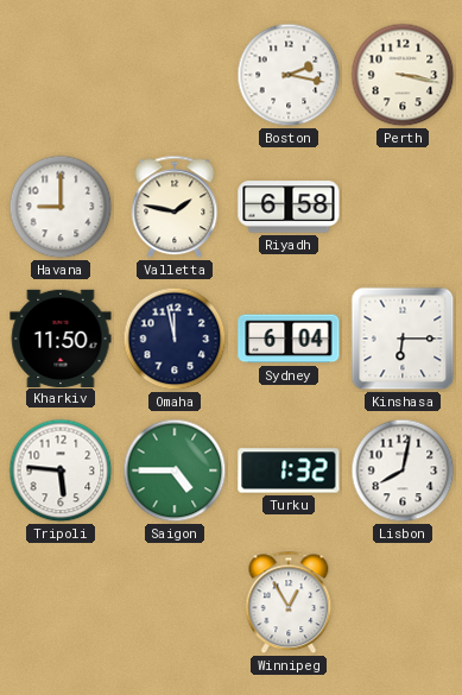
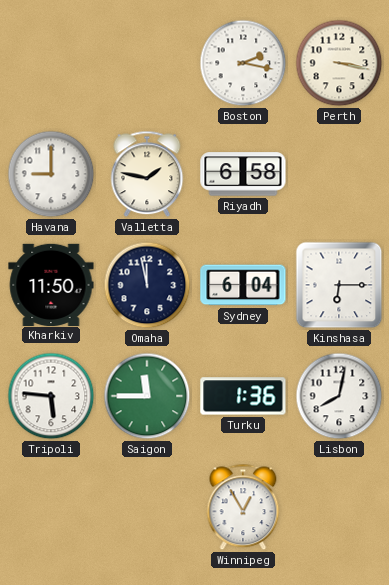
Saigon: 4:45 -> 11:45 (147, 396)
Turku: 1:32 -> 1:36 (243, 396)
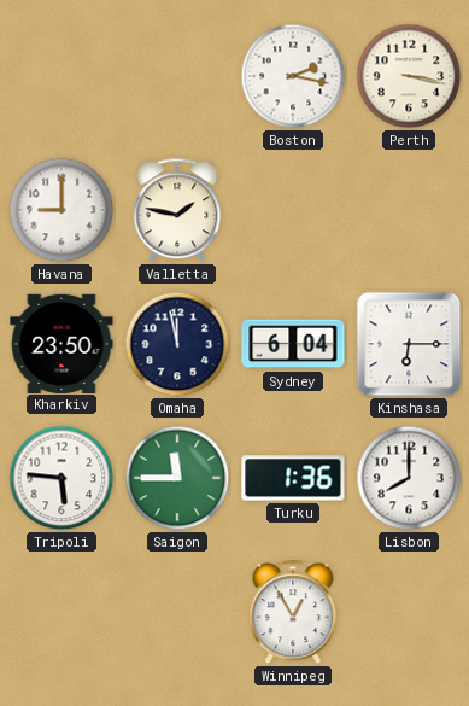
Riyadh: 6:58 -> none (243, 174)
Kharkiv: 11:50 -> 23:50 (61, 343)
Lisbon: 8:02 -> 8:00 (409, 478)
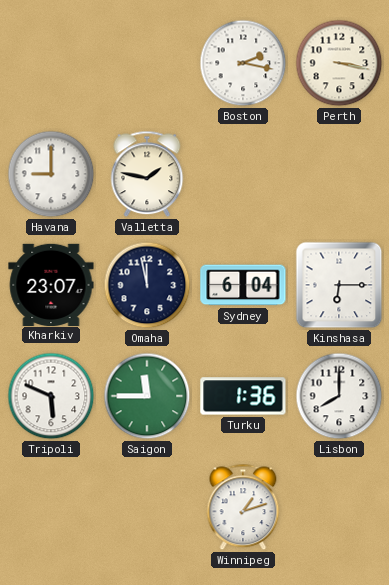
Kharkiv: 23:50 -> 23:07 (51, 284)
Tripoli: 5:46 -> 5:49 (51, 396)
Winnipeg: 12:55 -> 1:12 (243, 507)
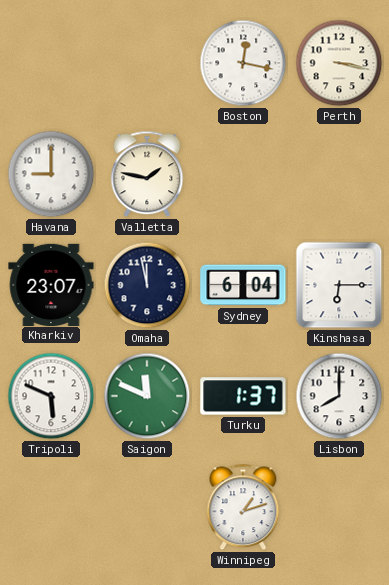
Boston: 2:17 -> 12:17 (243, 63)
Saigon: 11:45 -> 11:49 (147, 396)
Turku: 1:36 -> 1:37 (243, 396)
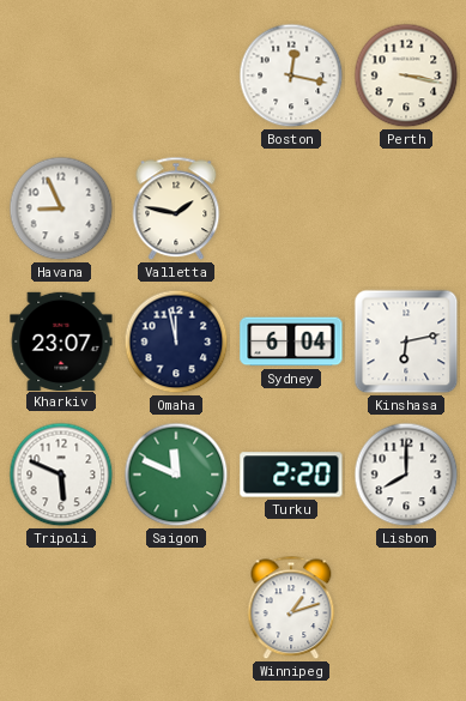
Havana: 9:00 -> 8:56 (61, 209)
Kinshasa: 6:15 -> 6:13 (406, 342)
Turku: 1:37 -> 2:20 (291, 475)
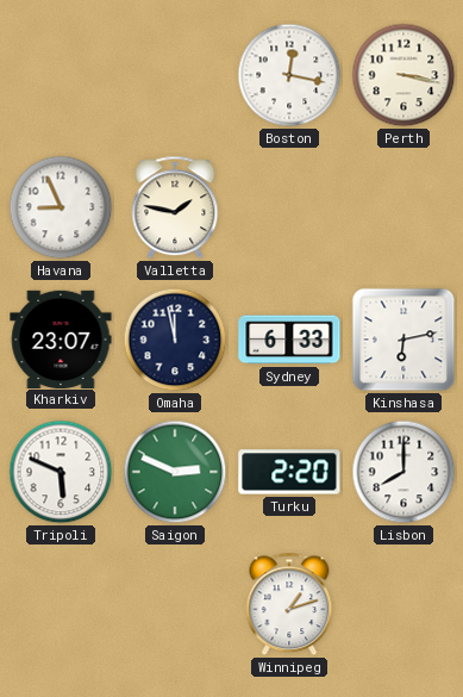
Sydney: 6:04 -> 6:33 (289, 340)
Saigon: 11:49 -> 2:49 (175, 472)
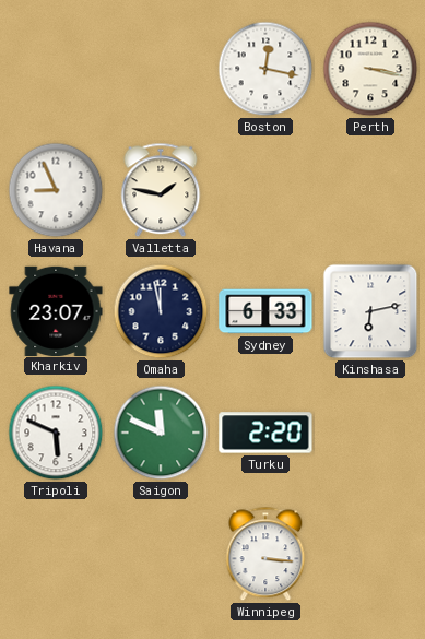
Saigon: 2:49 -> 11:49 (161, 433)
Lisbon: 8:00 -> none (403, 472)
Winnipeg: 1:12 -> 3:16 (265, 554)
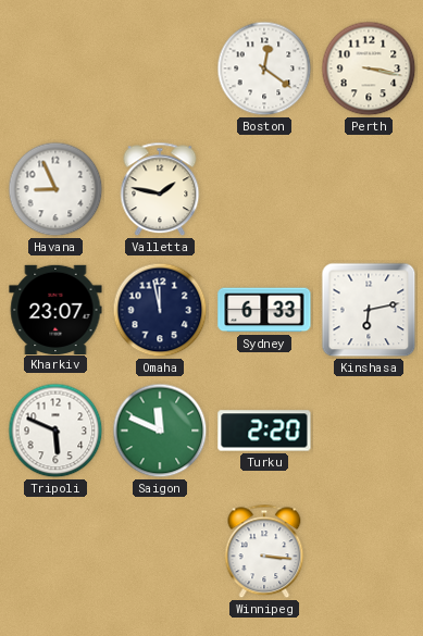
Boston: 12:17 -> 12:21 (264, 68)
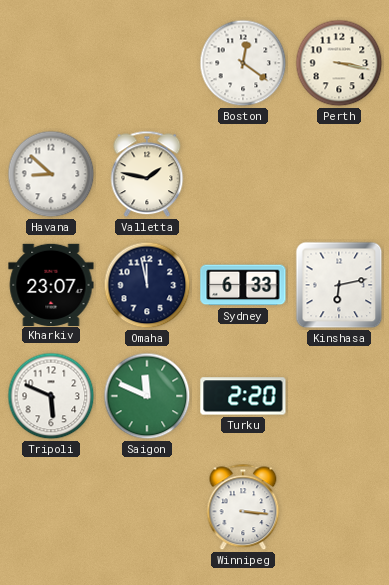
Havana: 8:56 -> 8:52 (51, 174)
